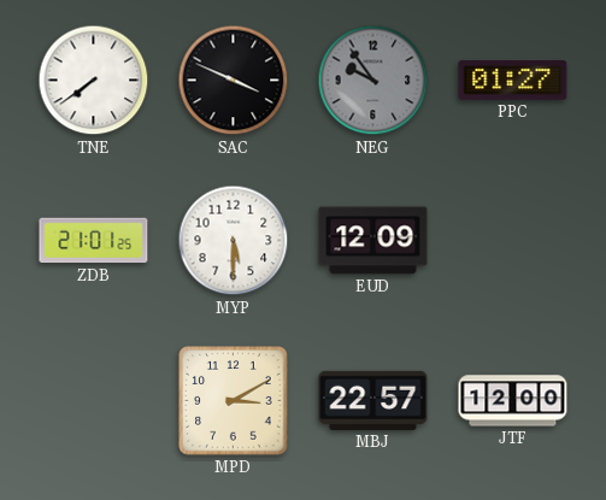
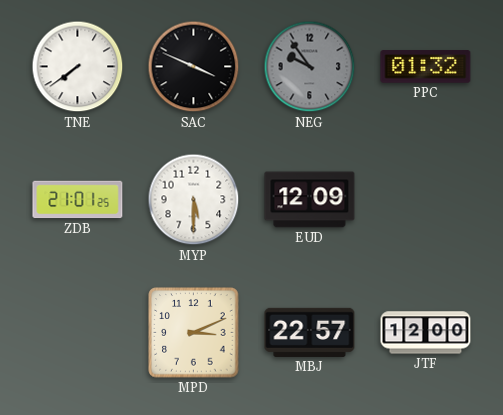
PPC: 01:27 -> 01:32 (426, 67)
MPD: 3:10 -> 3:11 (194, 333)
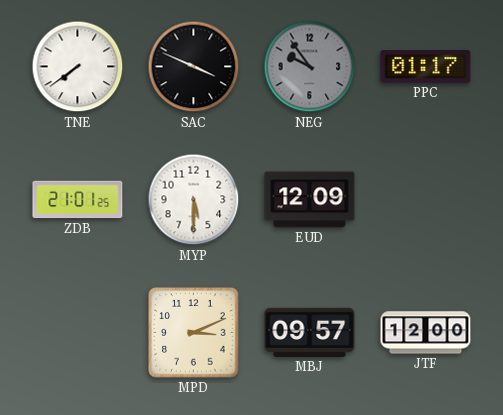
PPC: 01:32 -> 01:17 (426, 67)
MBJ: 22:57 -> 09:57 (310, 332)
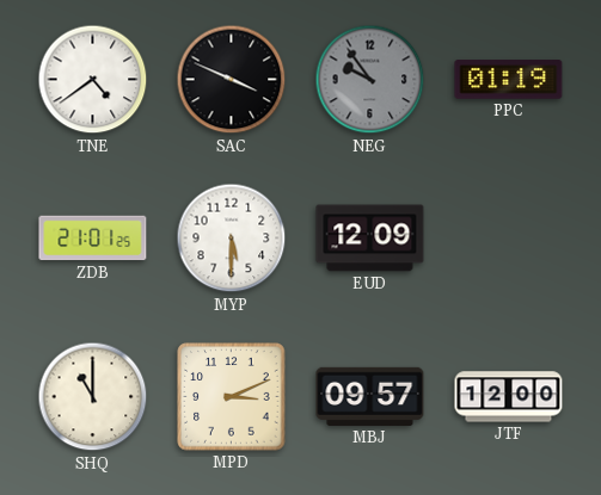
TNE: 7:39 -> 4:39 (93, 80)
PPC: 01:17 -> 01:19 (509, 80)
SHQ: none -> 11:00 (93, 397)
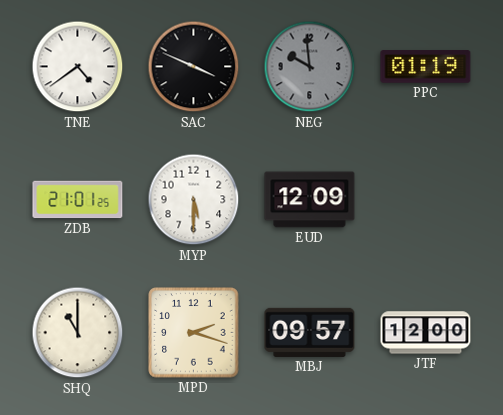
NEG: 9:54 -> 9:59 (310, 67)
MPD: 3:11 -> 2:18 (194, 333)
